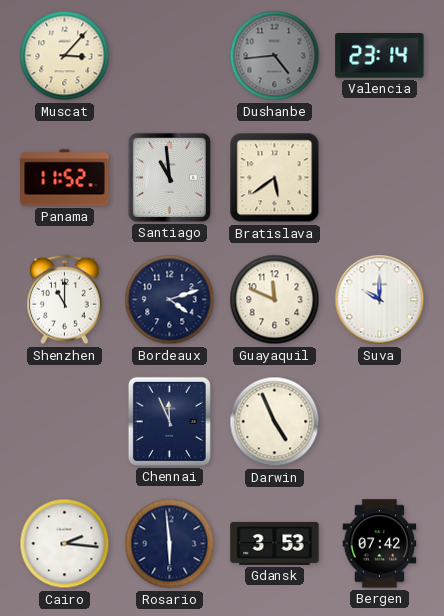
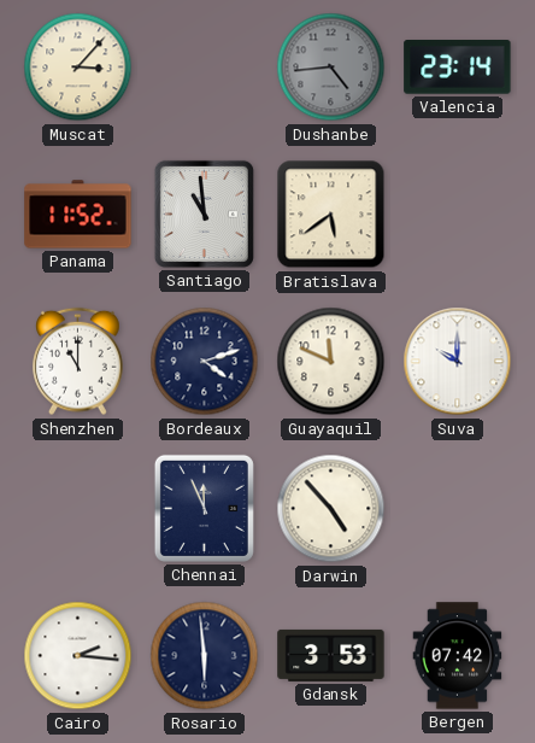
Darwin: 4:56 -> 4:53 (331, 509)
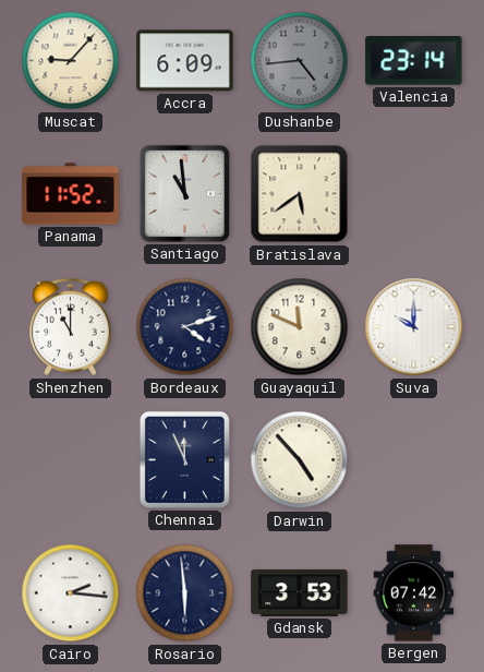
Muscat: 3:07 -> 9:07 (71, 61)
Accra: none -> 6:09 (185, 61)
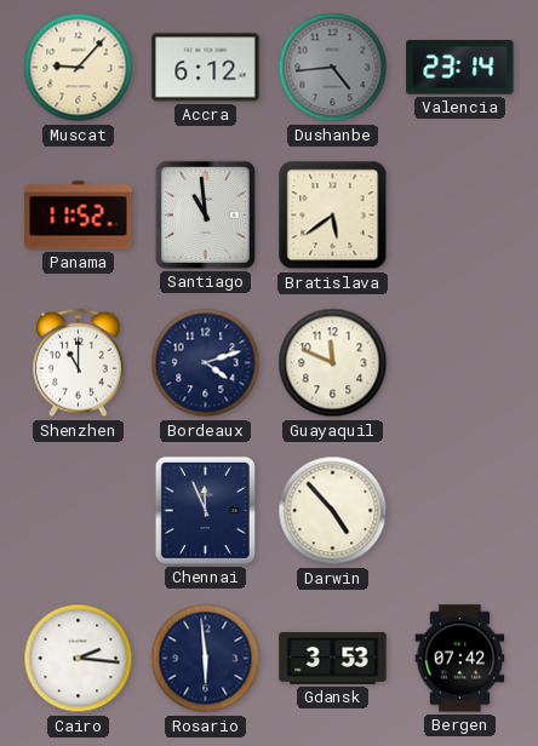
Accra: 6:09 -> 6:12 (206, 68)
Suva: 10:00 -> none (414, 327)
